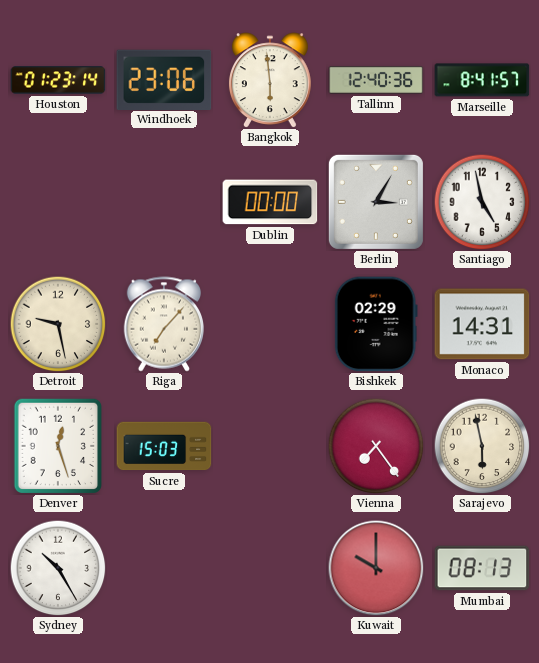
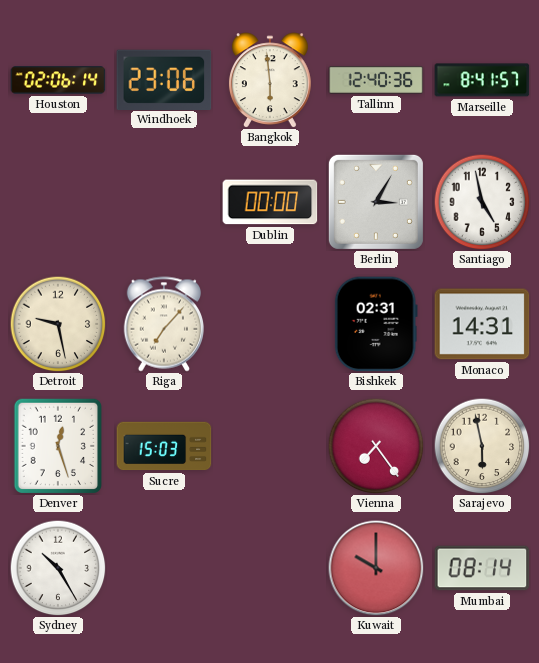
Houston: 01:23 -> 02:06 (58, 80)
Bishkek: 02:29 -> 02:31 (376, 324)
Mumbai: 08:13 -> 08:14 (482, 568)
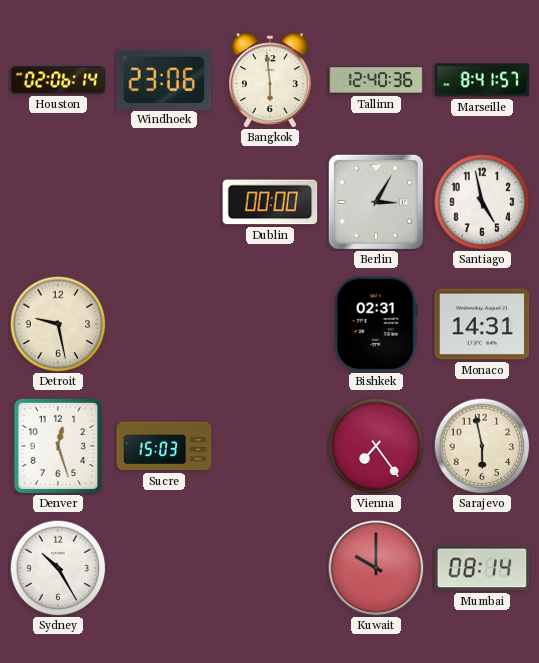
Riga: 7:07 -> none (163, 324)
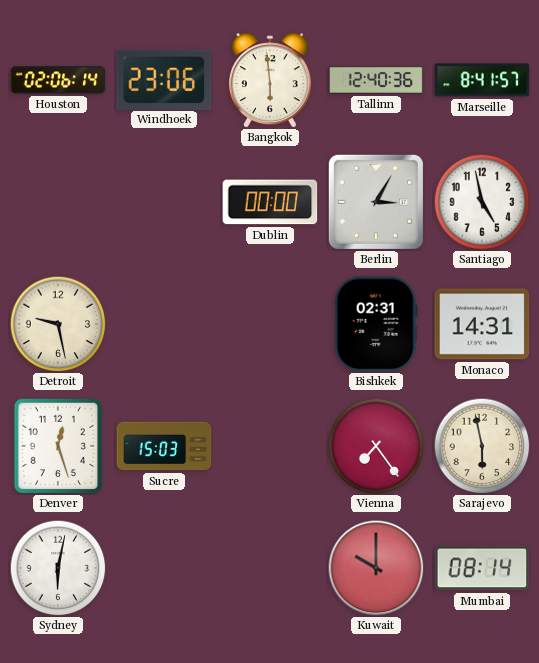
Sydney: 10:25 -> 6:02 (58, 568)
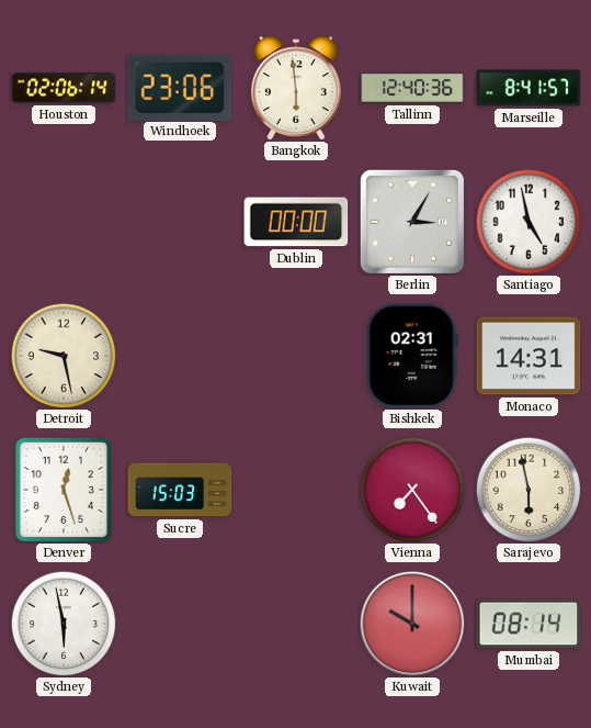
Sydney: 6:02 -> 5:58 (64, 624)
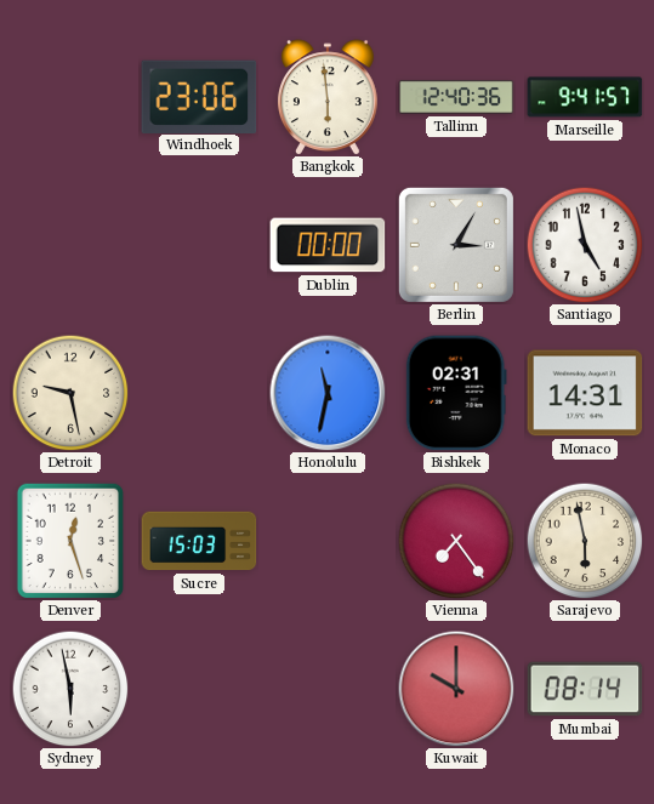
Houston: 02:06 -> none (64, 88)
Marseille: 8:41 -> 9:41 (585, 97)
Honolulu: none -> 11:32 (328, 393)
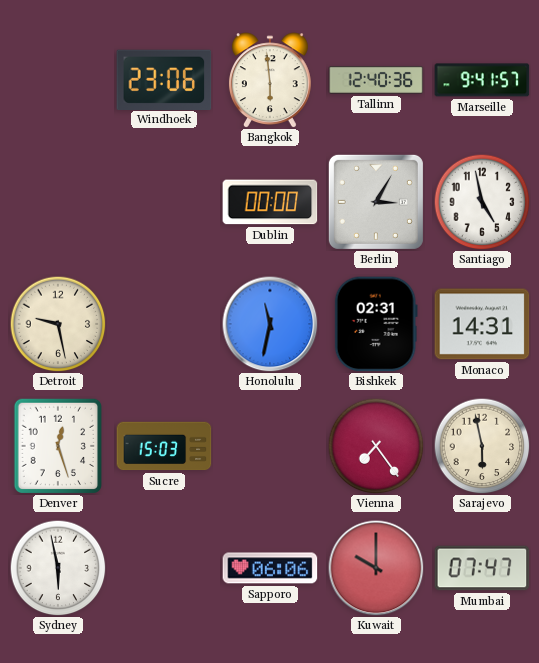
Sapporo: none -> 06:06 (270, 568)
Mumbai: 08:14 -> 07:47 (482, 568)
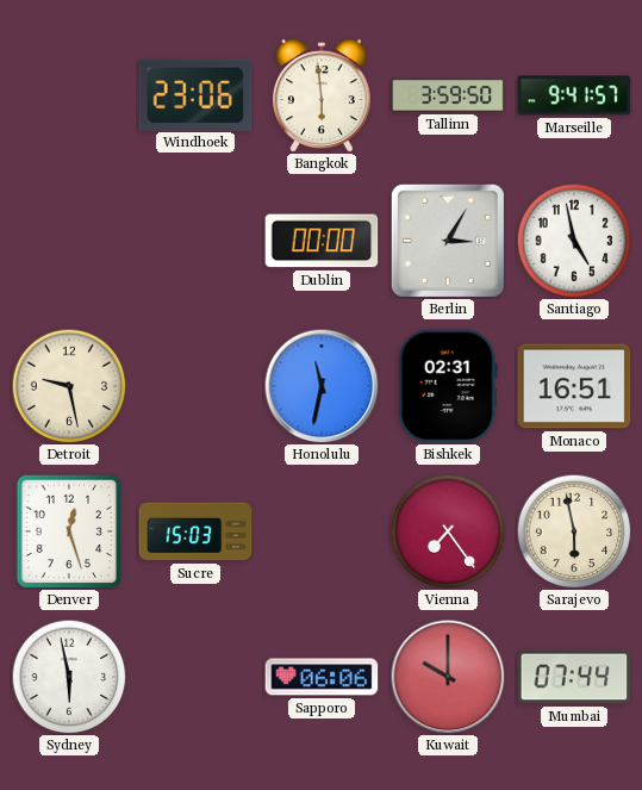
Tallinn: 12:40 -> 3:59 (448, 95)
Monaco: 14:31 -> 16:51 (574, 386)
Mumbai: 07:47 -> 07:44 (574, 677)
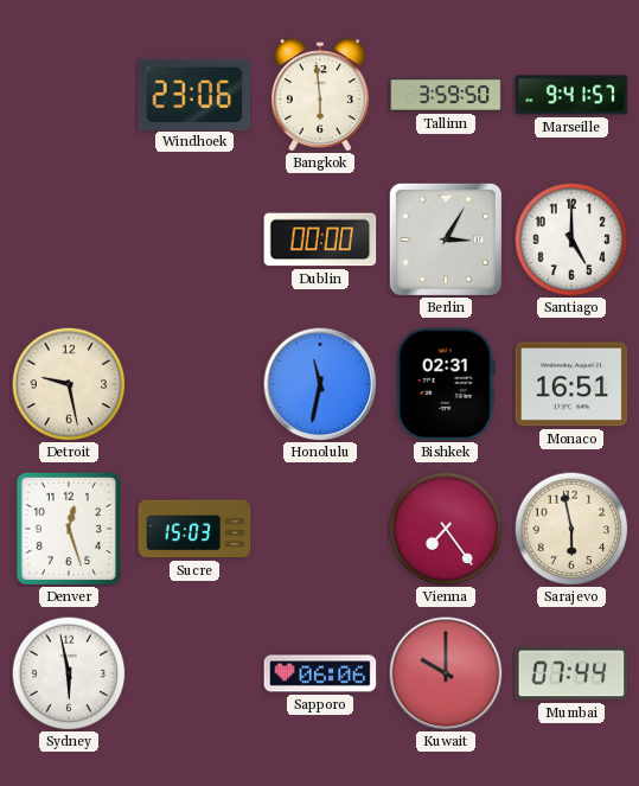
Santiago: 4:58 -> 5:00 (571, 239)
